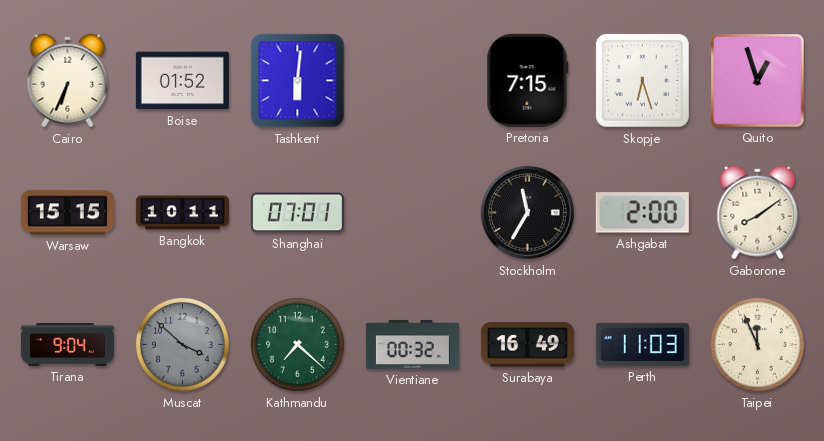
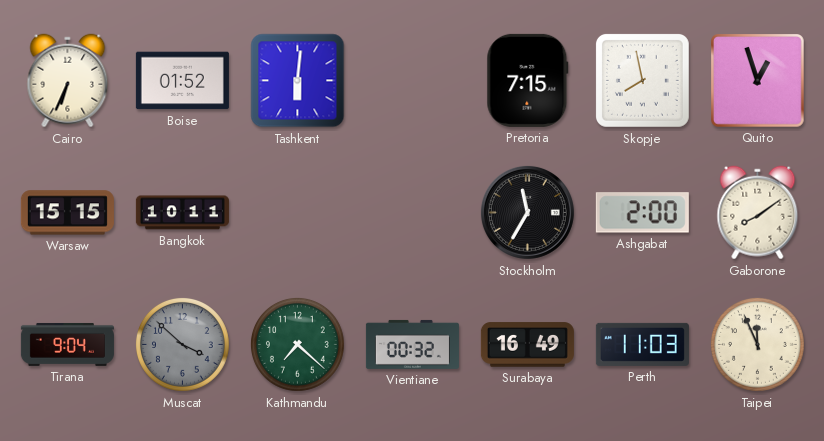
Skopje: 6:27 -> 7:58 (642, 80)
Shanghai: 07:01 -> none (297, 213)
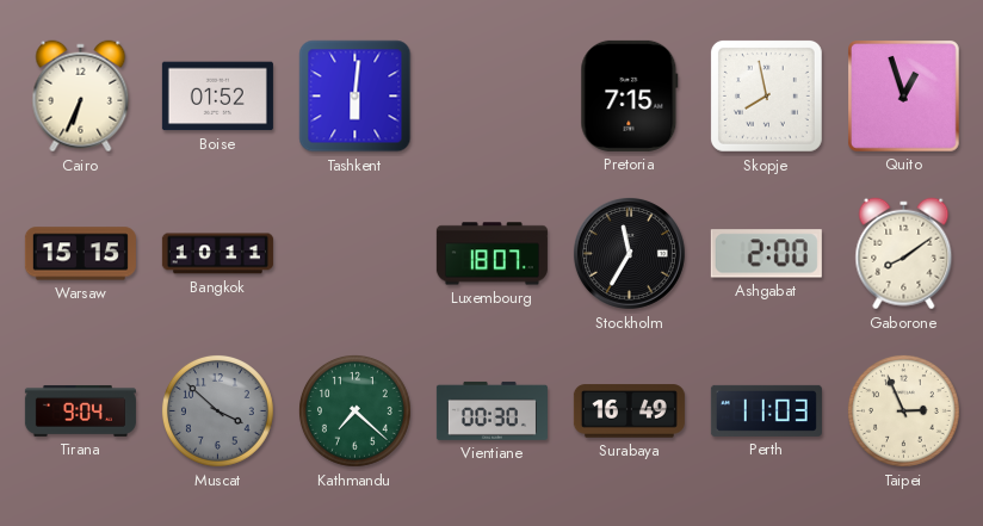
Luxembourg: none -> 18:07 (491, 254)
Vientiane: 00:32 -> 00:30 (491, 410)
Taipei: 11:56 -> 2:56 (904, 410)
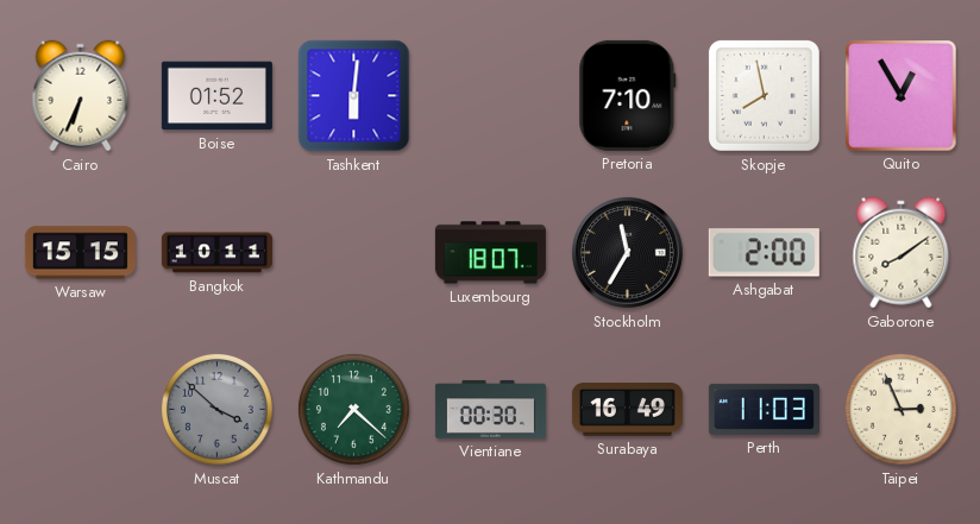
Pretoria: 7:15 -> 7:10 (628, 95)
Quito: 12:57 -> 12:55 (902, 96)
Tirana: 9:04 -> none (80, 410)
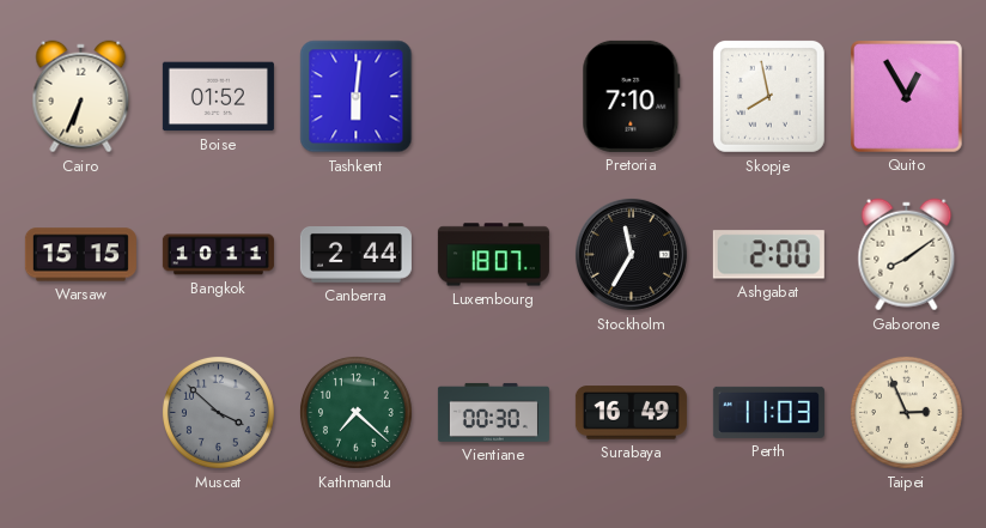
Canberra: none -> 2:44 (355, 255)
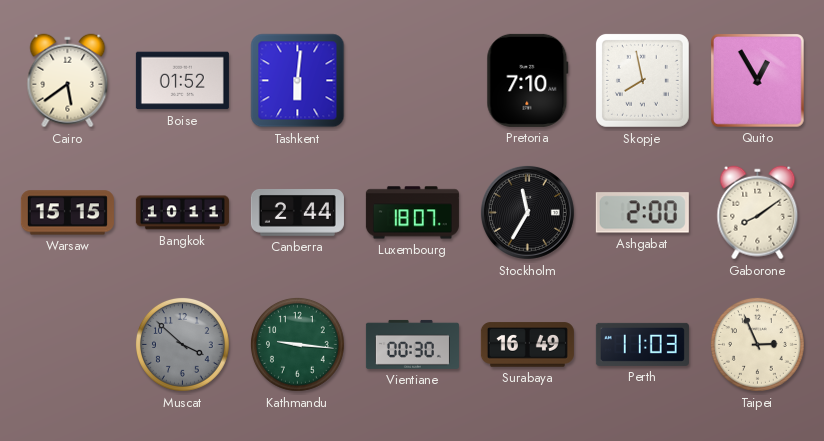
Cairo: 6:34 -> 5:39 (68, 81)
Kathmandu: 7:22 -> 9:16 (298, 344)
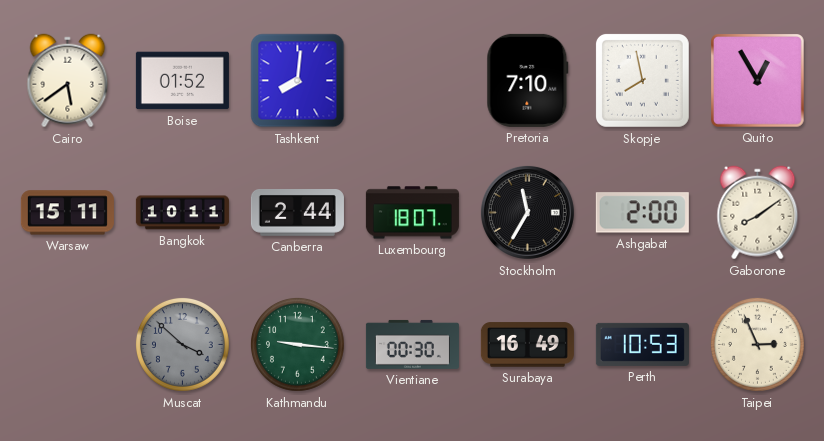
Tashkent: 6:01 -> 8:01 (298, 81)
Warsaw: 15:15 -> 15:11 (67, 213)
Perth: 11:03 -> 10:53 (642, 344)
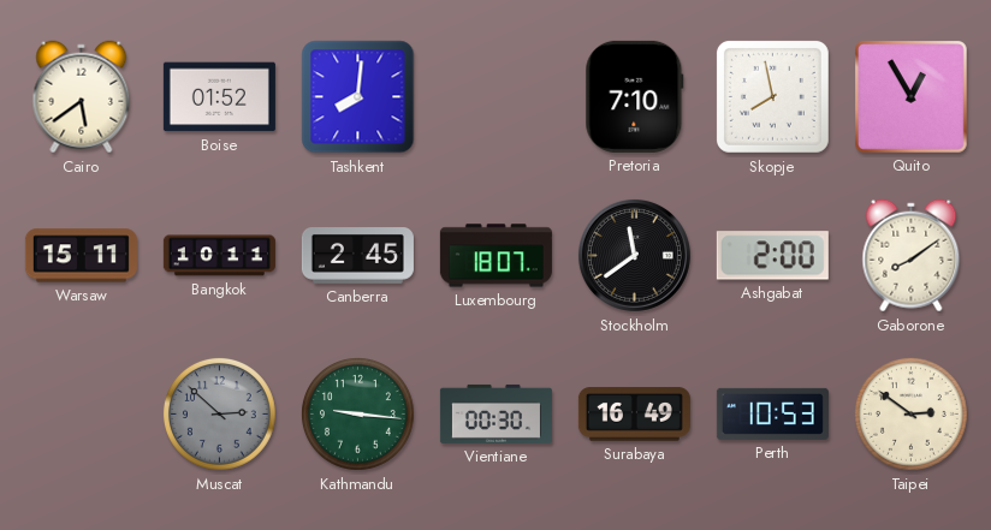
Canberra: 2:44 -> 2:45 (357, 256)
Stockholm: 11:35 -> 11:39 (634, 255)
Muscat: 3:52 -> 2:52 (220, 413)
Taipei: 2:56 -> 2:51 (912, 413)
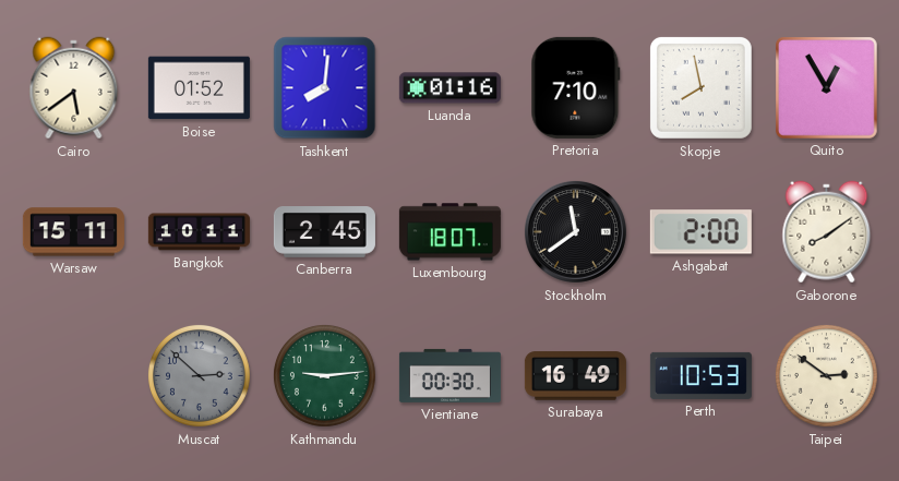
Luanda: none -> 01:16 (449, 88)
Kathmandu: 9:16 -> 9:14 (325, 375)
